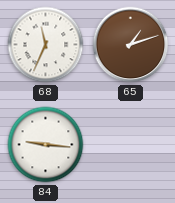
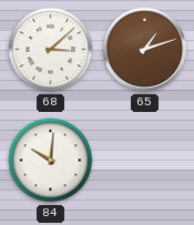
68: 11:34 -> 3:08 (51, 50)
84: 9:16 -> 10:01 (51, 161)
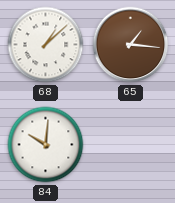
68: 3:08 -> 1:08 (46, 45)
65: 1:12 -> 1:16 (131, 45)
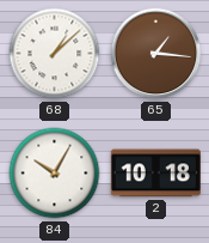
84: 10:01 -> 10:05 (55, 174)
2: none -> 10:18 (155, 174)
